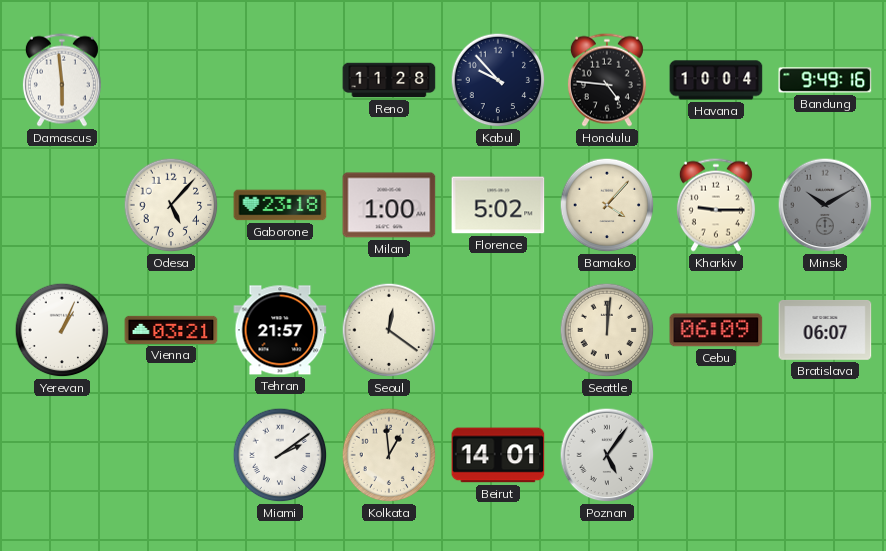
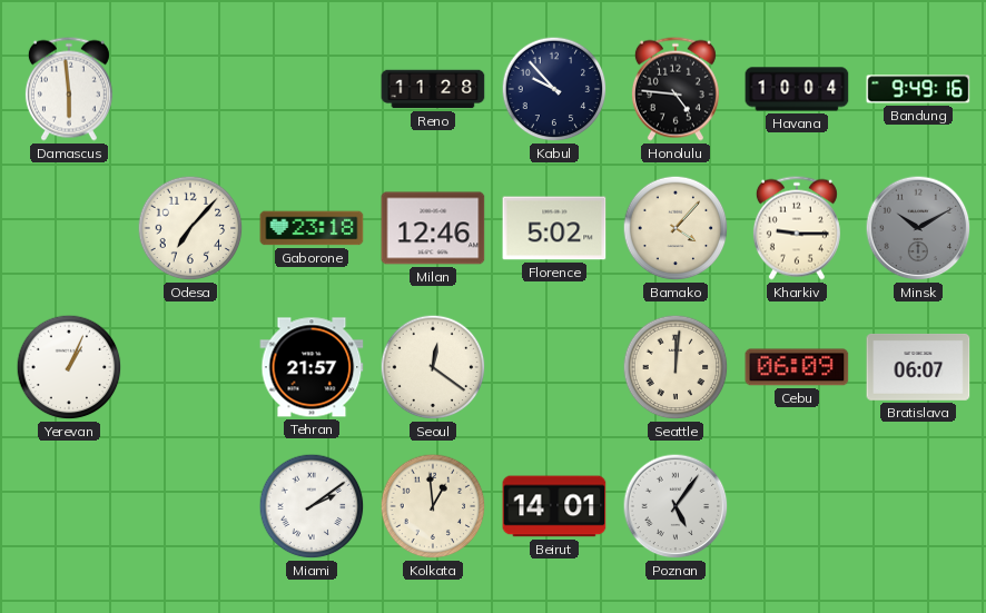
Odesa: 5:07 -> 7:07 (190, 228)
Milan: 1:00 -> 12:46 (433, 228)
Vienna: 03:21 -> none (171, 330)
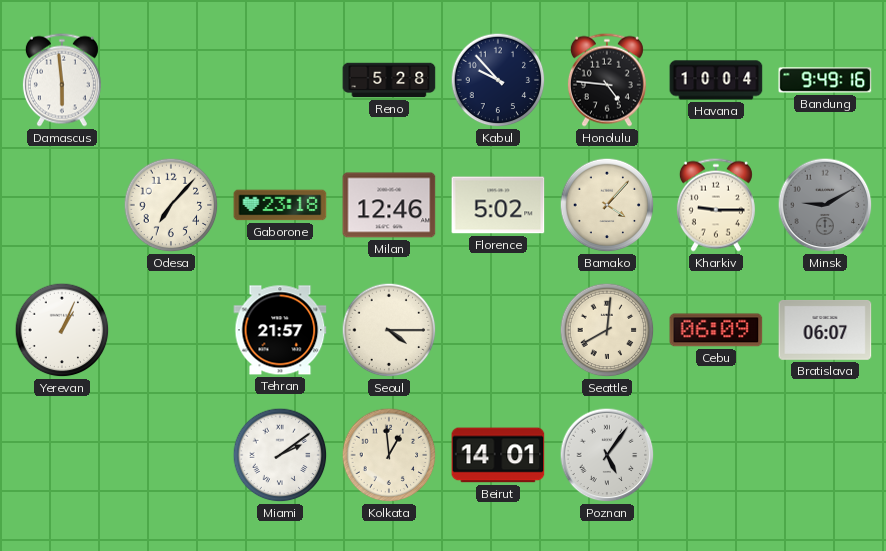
Reno: 11:28 -> 5:28 (389, 80)
Minsk: 10:10 -> 9:10 (825, 205)
Seoul: 12:21 -> 4:15 (389, 330)
Seattle: 12:01 -> 8:01 (607, 330)
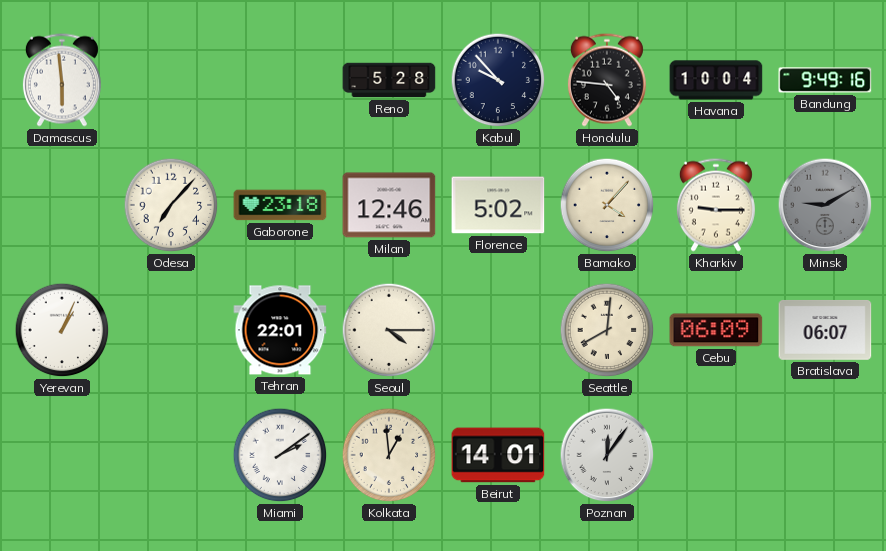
Tehran: 21:57 -> 22:01 (280, 330)
Poznan: 5:06 -> 12:06 (607, 455)
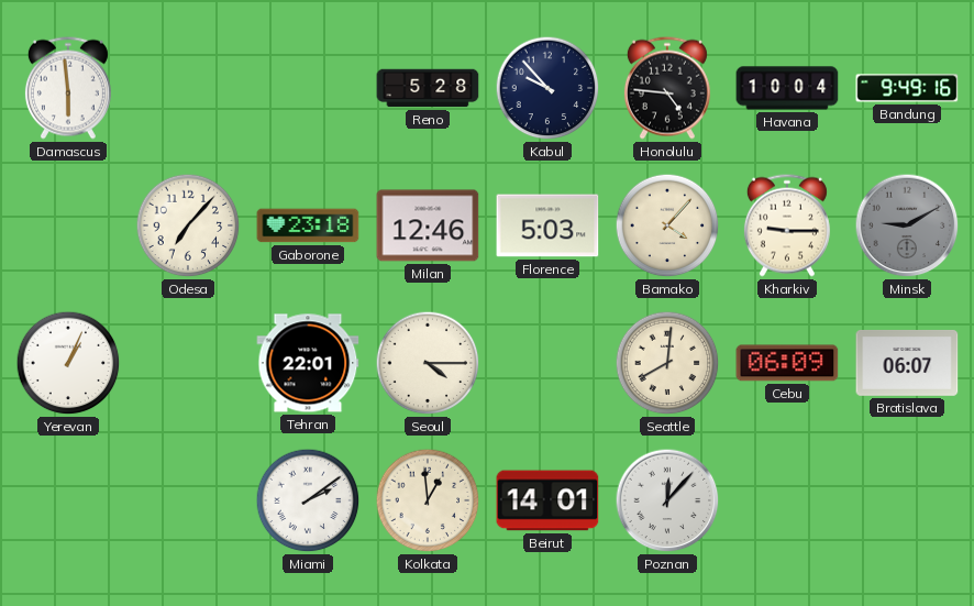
Florence: 5:02 -> 5:03 (547, 225)
Poznan: 12:06 -> 12:07 (667, 500)
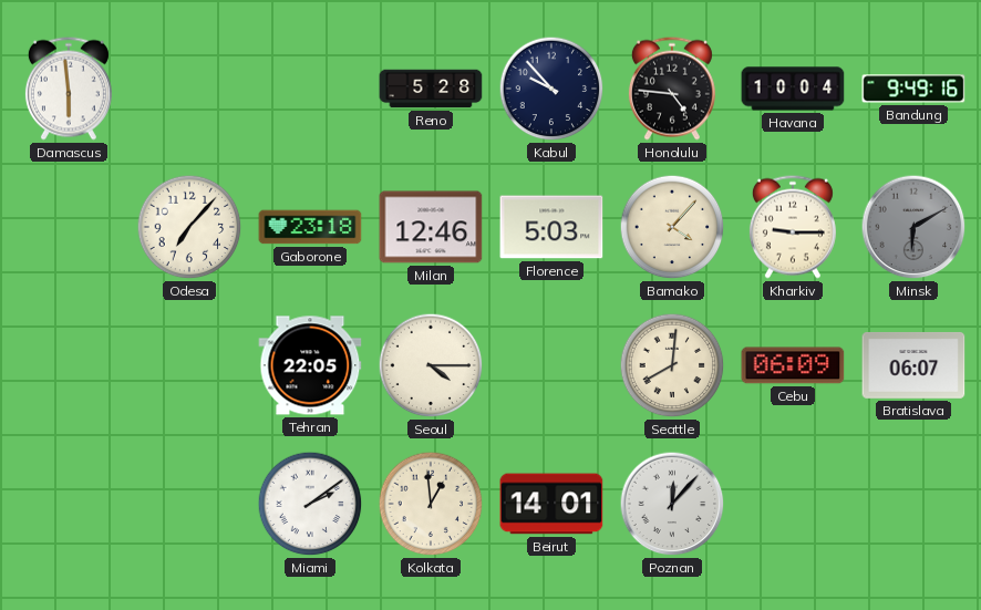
Minsk: 9:10 -> 6:10 (913, 227)
Yerevan: 1:04 -> none (68, 363)
Tehran: 22:01 -> 22:05 (310, 365)
